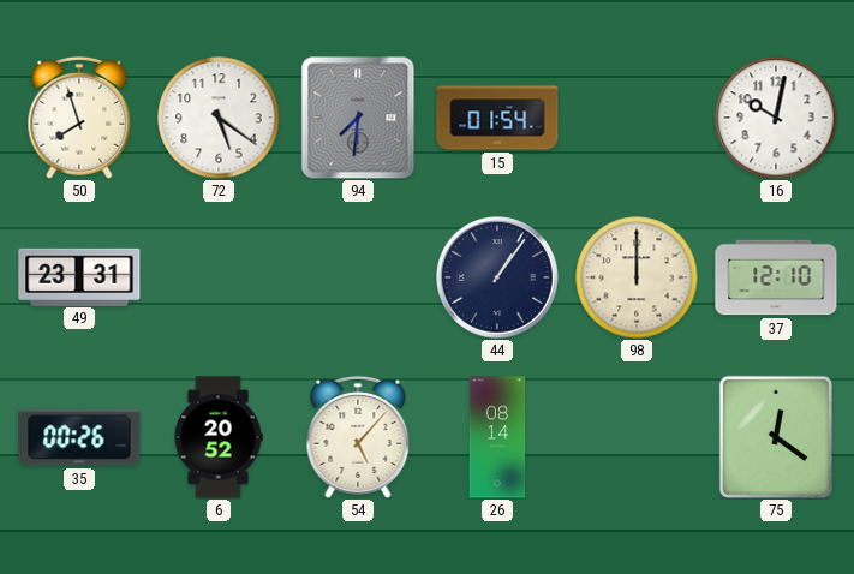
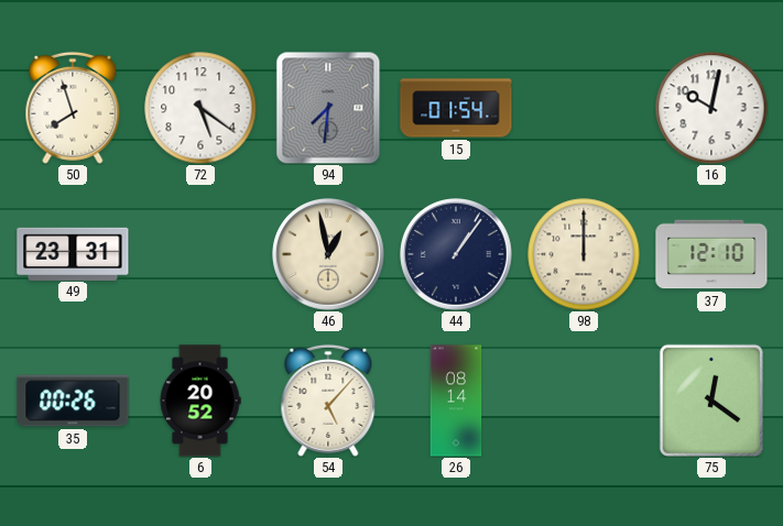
46: none -> 12:58 (329, 255)
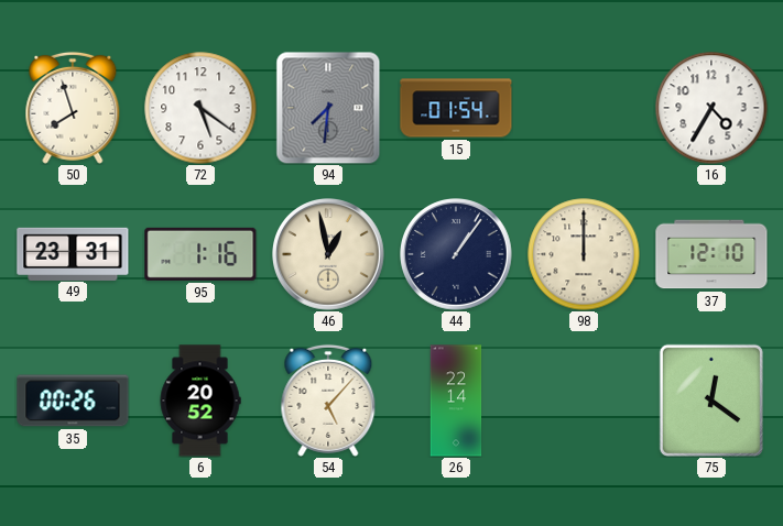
16: 10:02 -> 4:35 (711, 108)
95: none -> 1:16 (200, 254)
26: 08:14 -> 22:14 (456, 401)
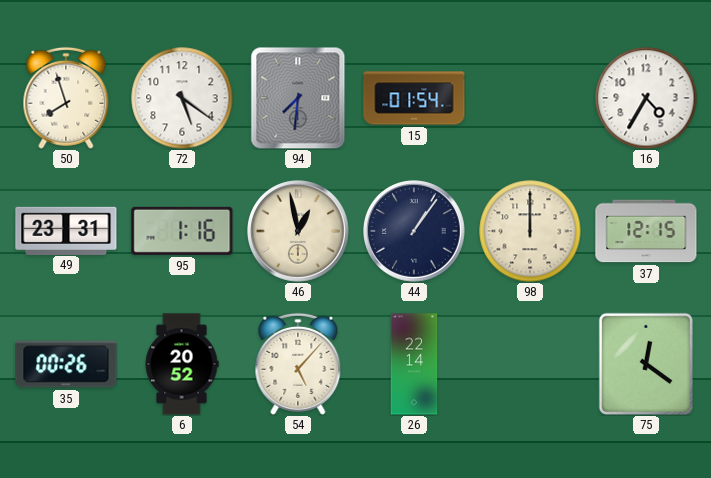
37: 12:10 -> 12:15 (646, 231)
